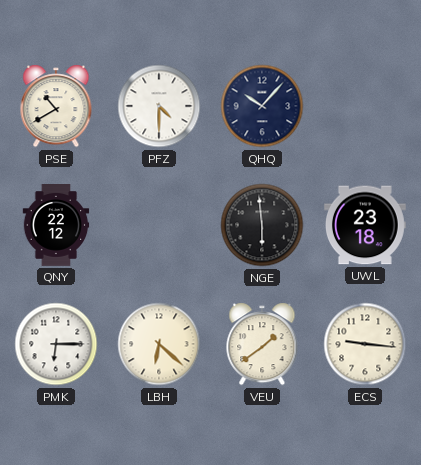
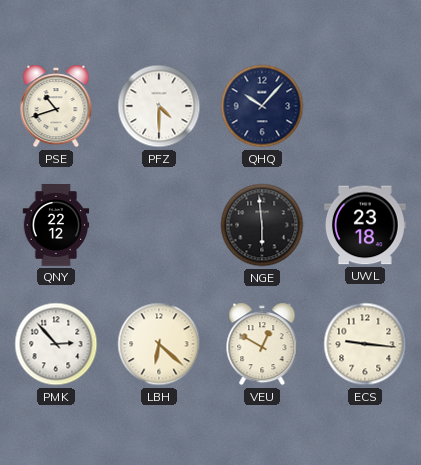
PSE: 10:40 -> 10:42 (56, 106)
PMK: 6:15 -> 2:53 (56, 344)
VEU: 1:39 -> 12:50 (262, 344)
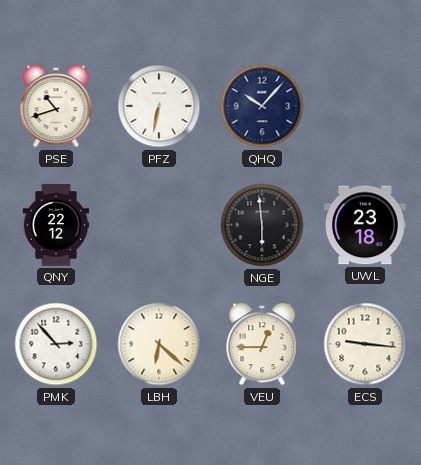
PFZ: 4:30 -> 6:32 (159, 106)
VEU: 12:50 -> 12:45 (262, 344)
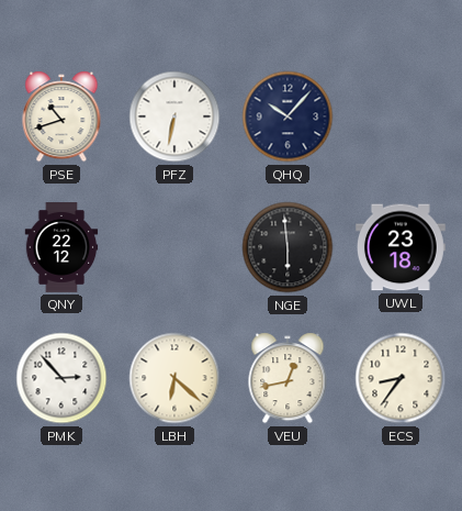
VEU: 12:45 -> 12:43 (288, 378)
ECS: 9:16 -> 8:36 (401, 378)
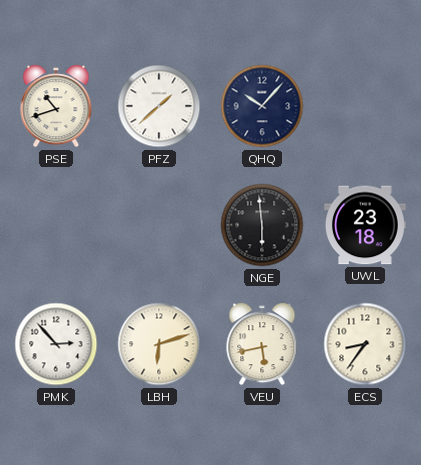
PFZ: 6:32 -> 1:38 (159, 106)
QNY: 22:12 -> none (61, 248)
LBH: 6:22 -> 6:12 (159, 344)
VEU: 12:43 -> 5:43 (262, 344)
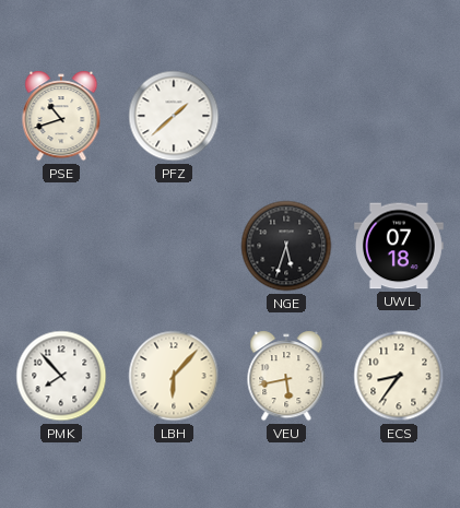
QHQ: 10:07 -> none (262, 106)
NGE: 5:59 -> 5:33 (286, 246)
UWL: 23:18 -> 07:18 (399, 246)
PMK: 2:53 -> 7:53 (61, 376)
LBH: 6:12 -> 6:07 (174, 376)
